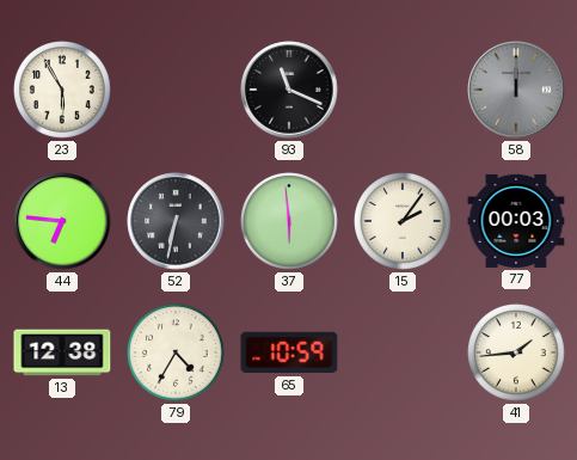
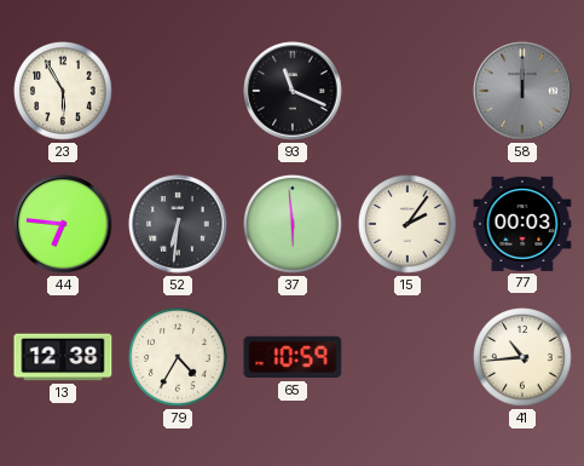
52: 6:32 -> 6:31 (178, 224)
41: 1:44 -> 10:44 (524, 358)
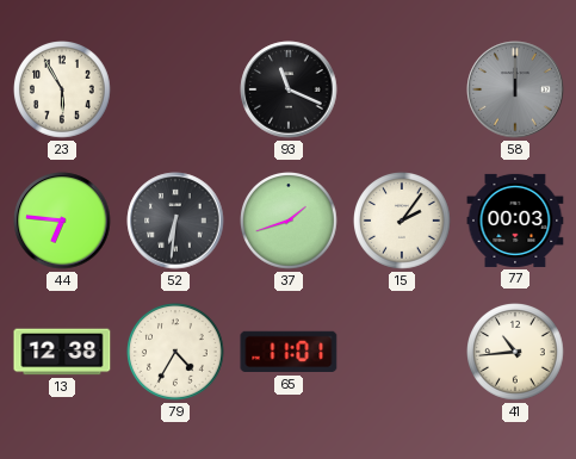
37: 5:59 -> 1:42 (290, 222)
65: 10:59 -> 11:01 (289, 352)
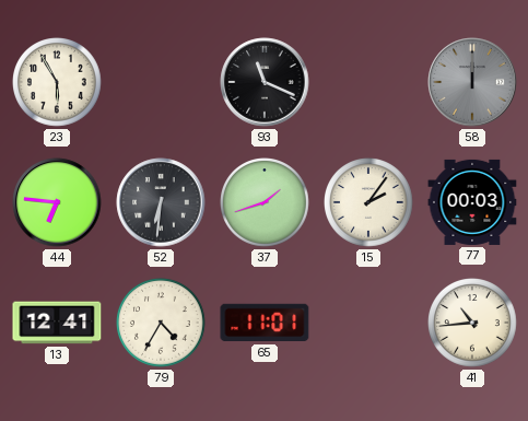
13: 12:38 -> 12:41 (57, 323)
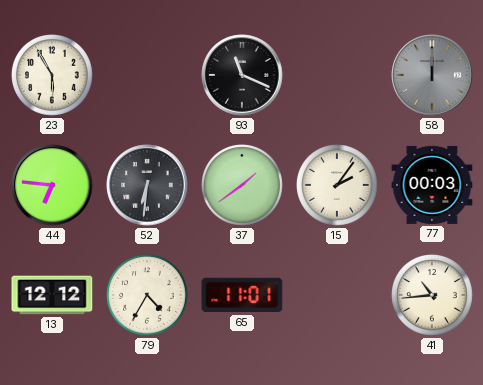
37: 1:42 -> 1:39 (243, 186)
13: 12:41 -> 12:12 (52, 295)
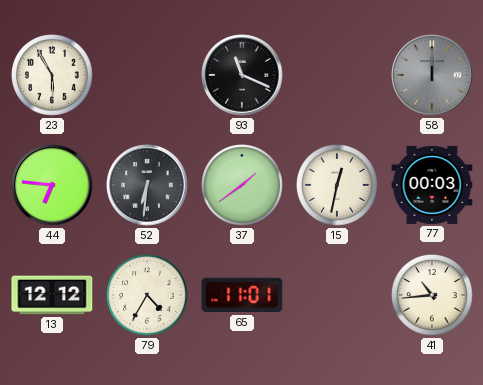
15: 2:06 -> 12:32 (338, 186)
